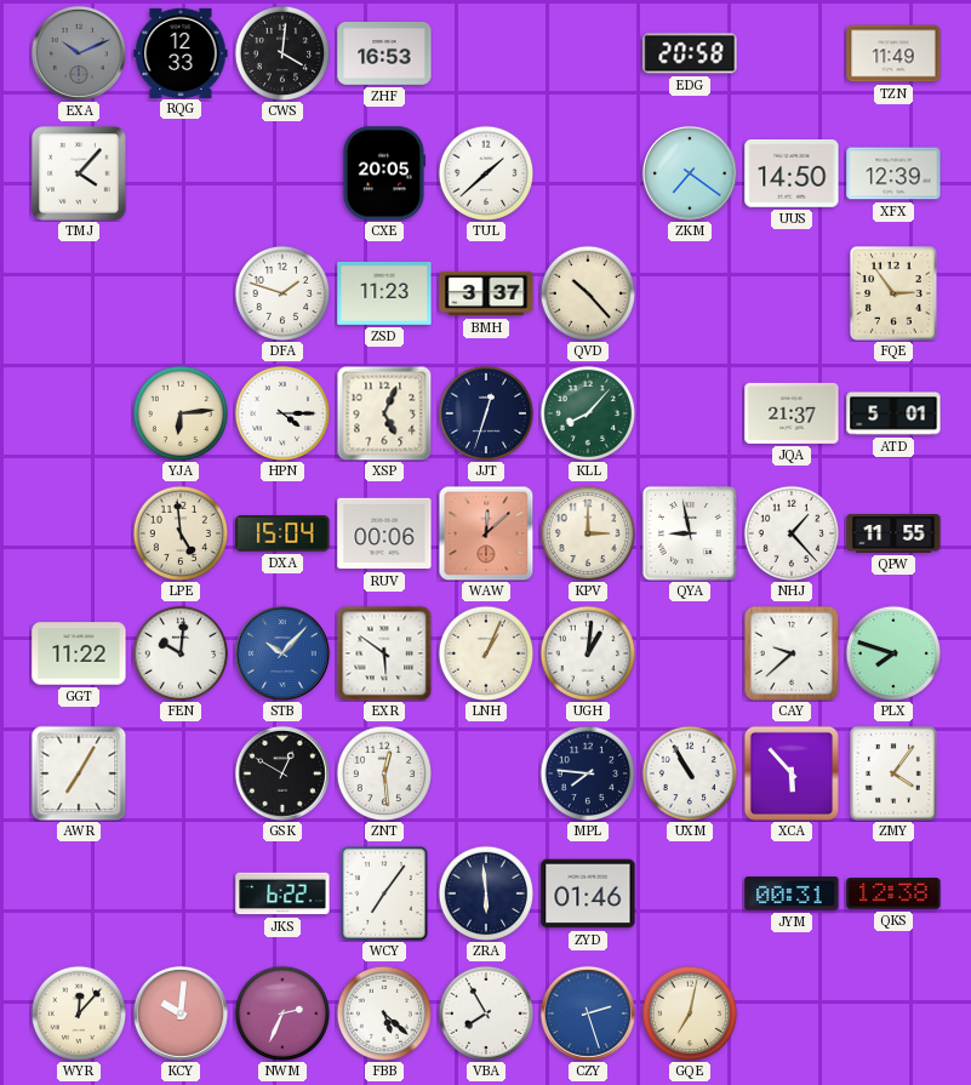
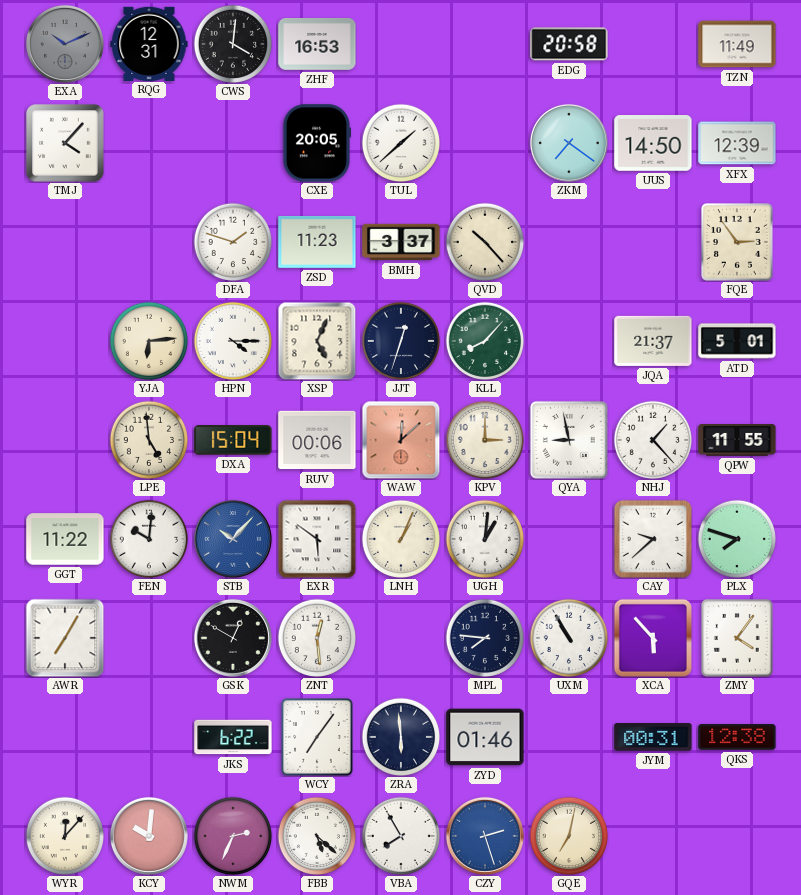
RQG: 12:33 -> 12:31 (149, 43)
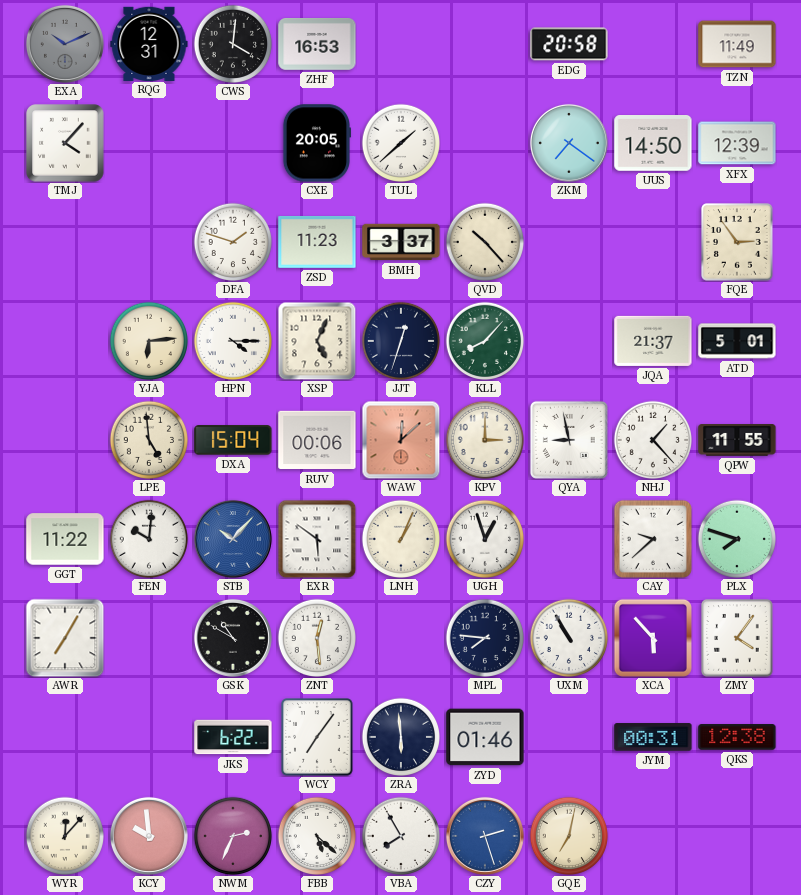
UGH: 1:01 -> 12:57 (484, 538)
GSK: 12:50 -> 10:50 (233, 638)
KCY: 10:01 -> 9:59 (149, 836)
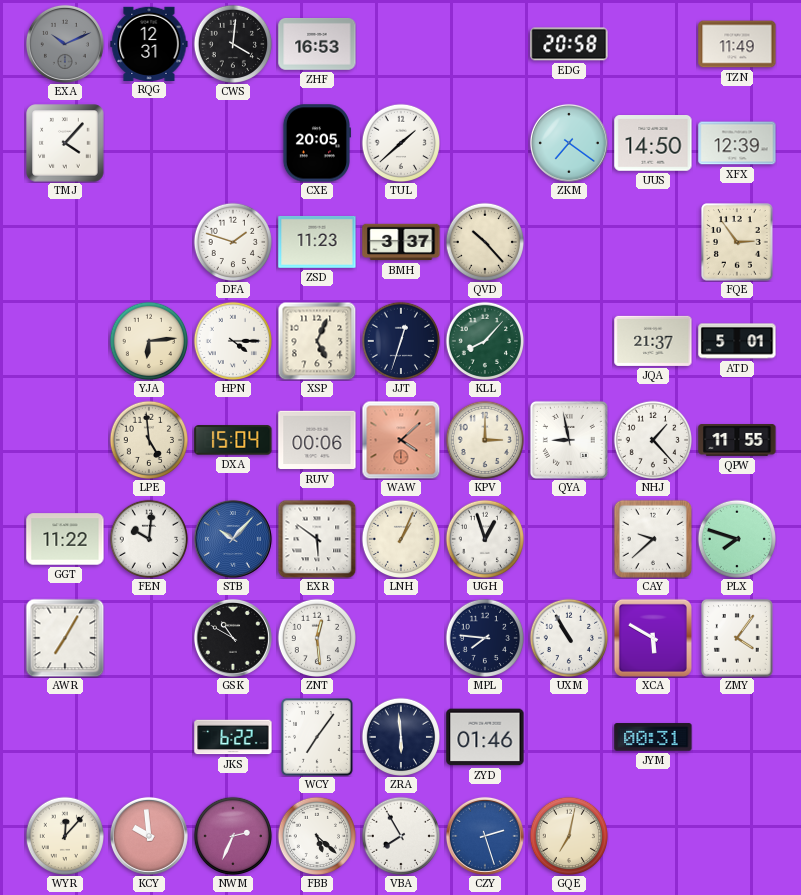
WAW: 12:08 -> 4:08 (401, 440)
XCA: 5:53 -> 5:50 (653, 638)
QKS: 12:38 -> none (737, 737)
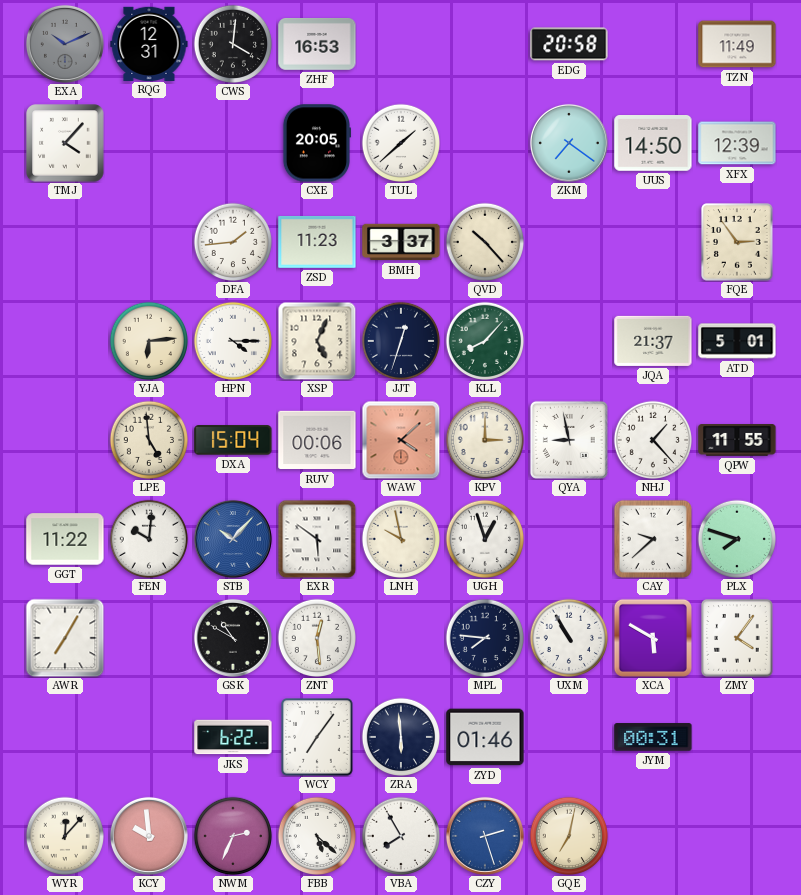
DFA: 1:48 -> 1:44 (232, 241)
LNH: 1:04 -> 9:58 (400, 538)
